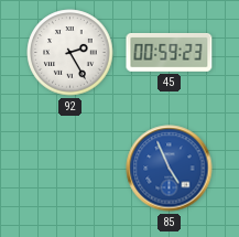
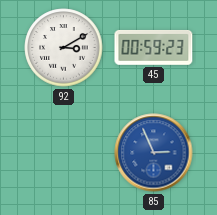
92: 2:25 -> 3:10 (64, 48)
85: 4:56 -> 2:56 (154, 153)
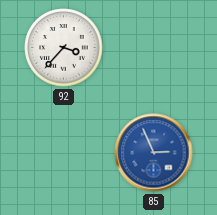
92: 3:10 -> 3:37 (64, 48)
45: 00:59 -> none (154, 47)
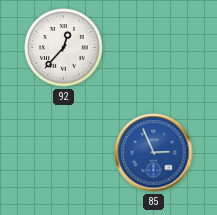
92: 3:37 -> 12:37 (64, 48)
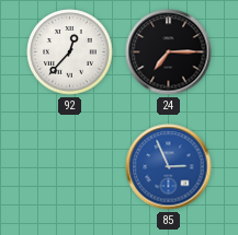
24: none -> 7:15 (169, 52)
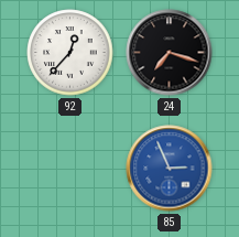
24: 7:15 -> 7:18 (170, 53)
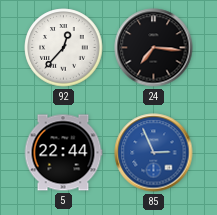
24: 7:18 -> 7:16 (154, 48)
5: none -> 22:44 (63, 153)
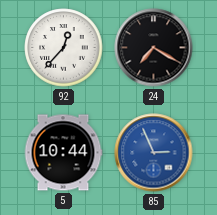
24: 7:16 -> 7:20 (154, 48)
5: 22:44 -> 10:44 (63, 153)
